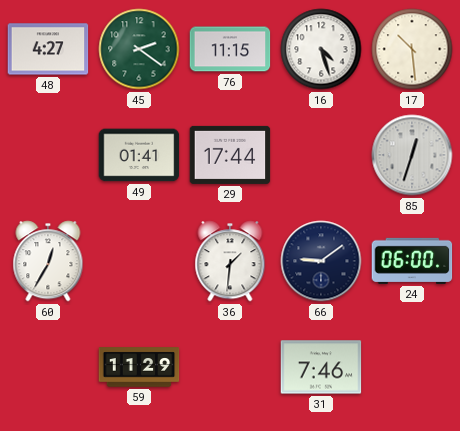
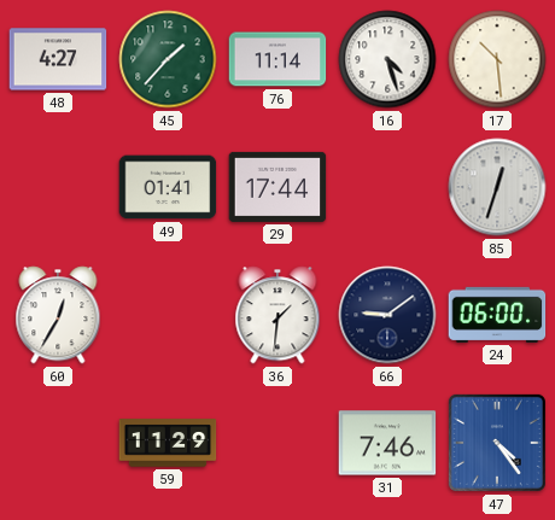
45: 2:21 -> 1:37 (168, 59)
76: 11:15 -> 11:14 (277, 59)
47: none -> 4:24 (497, 443)
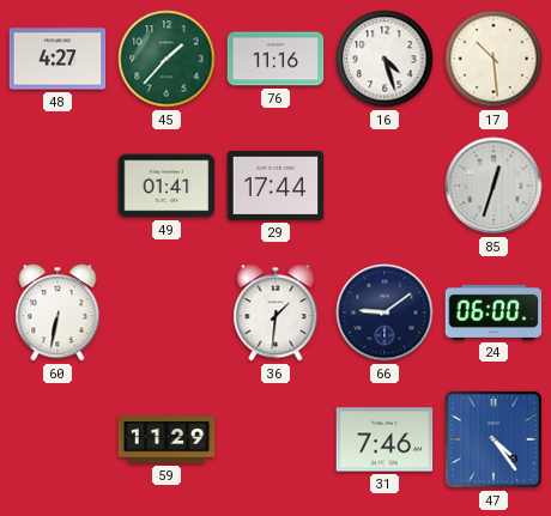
76: 11:14 -> 11:16 (275, 59)
60: 12:35 -> 6:32 (57, 312)
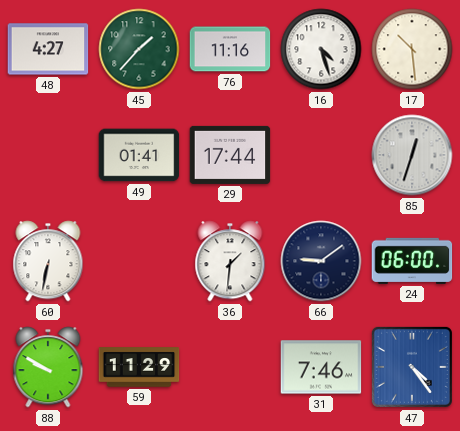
88: none -> 9:50 (48, 367)
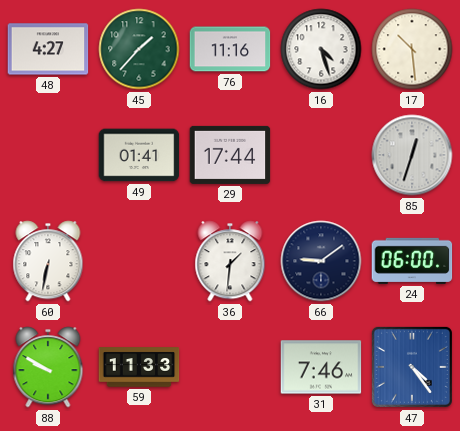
59: 11:29 -> 11:33 (139, 367)
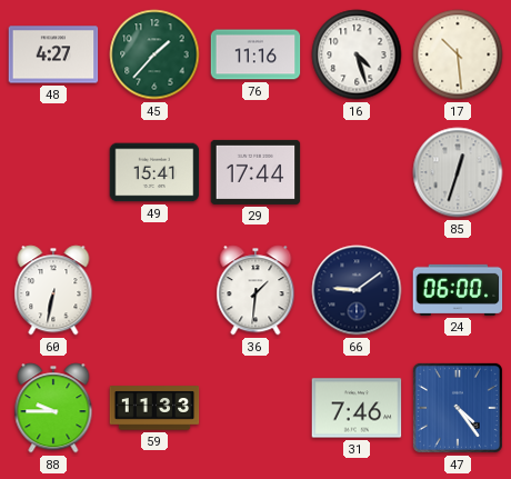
49: 01:41 -> 15:41 (154, 172)
88: 9:50 -> 9:45 (53, 408)
